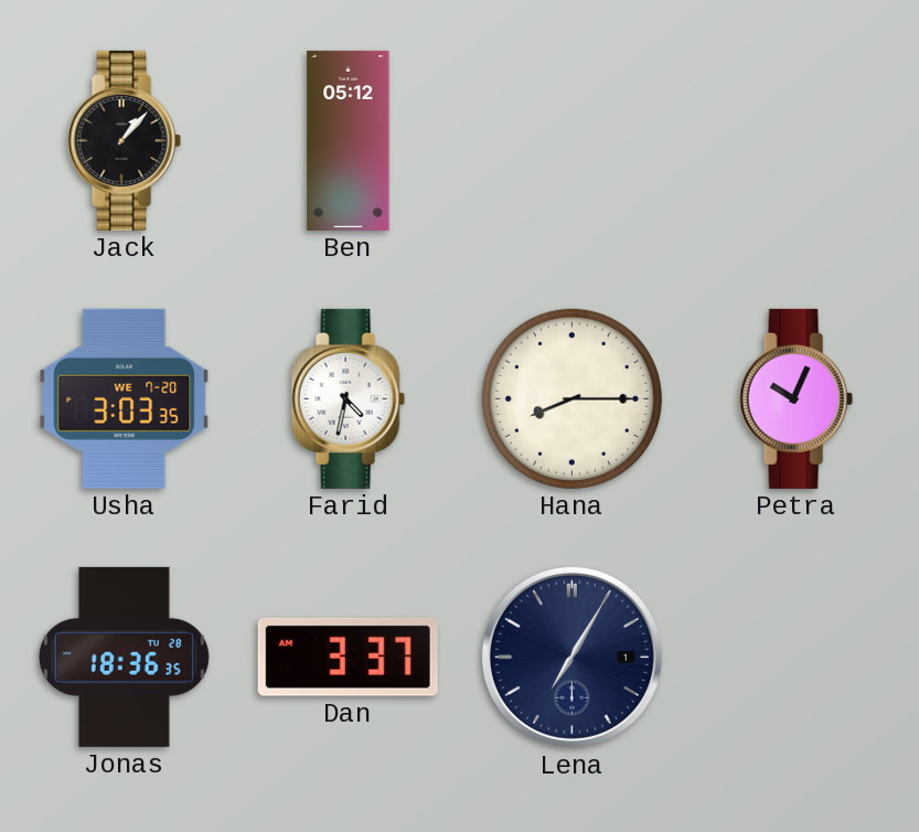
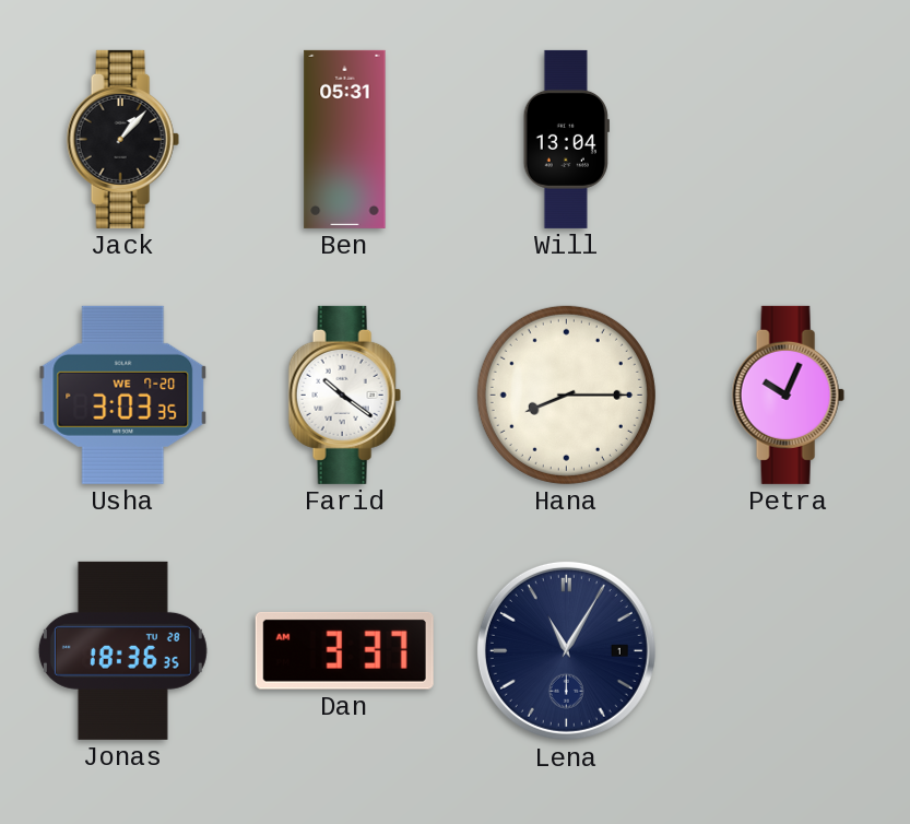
Ben: 05:12 -> 05:31 (345, 139)
Will: none -> 13:04 (566, 139)
Farid: 4:32 -> 10:21 (344, 395)
Lena: 7:05 -> 11:05 (566, 650)
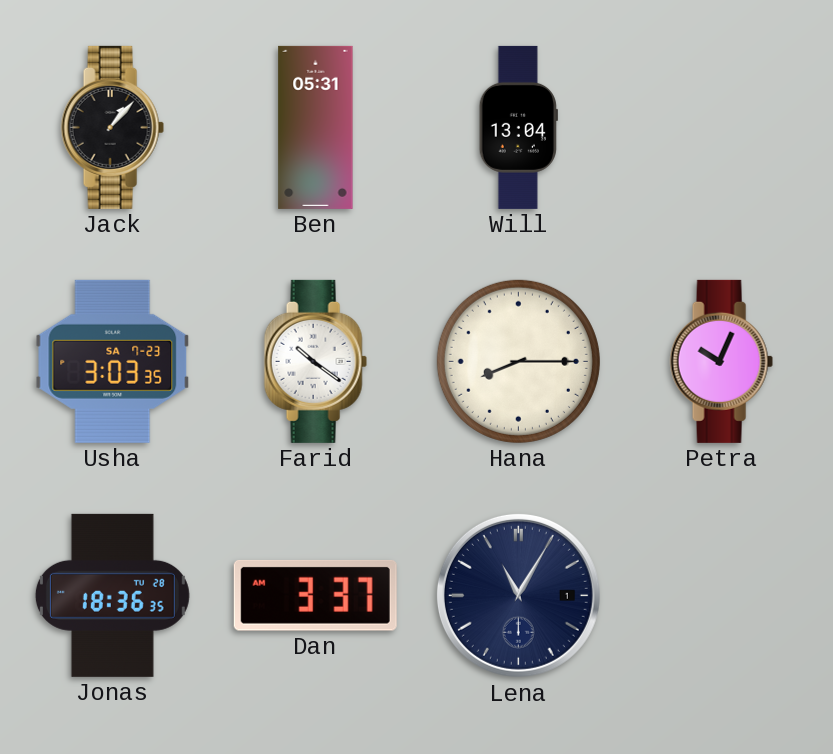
Usha date: WE 7-20 -> SA 7-23 (113, 361)
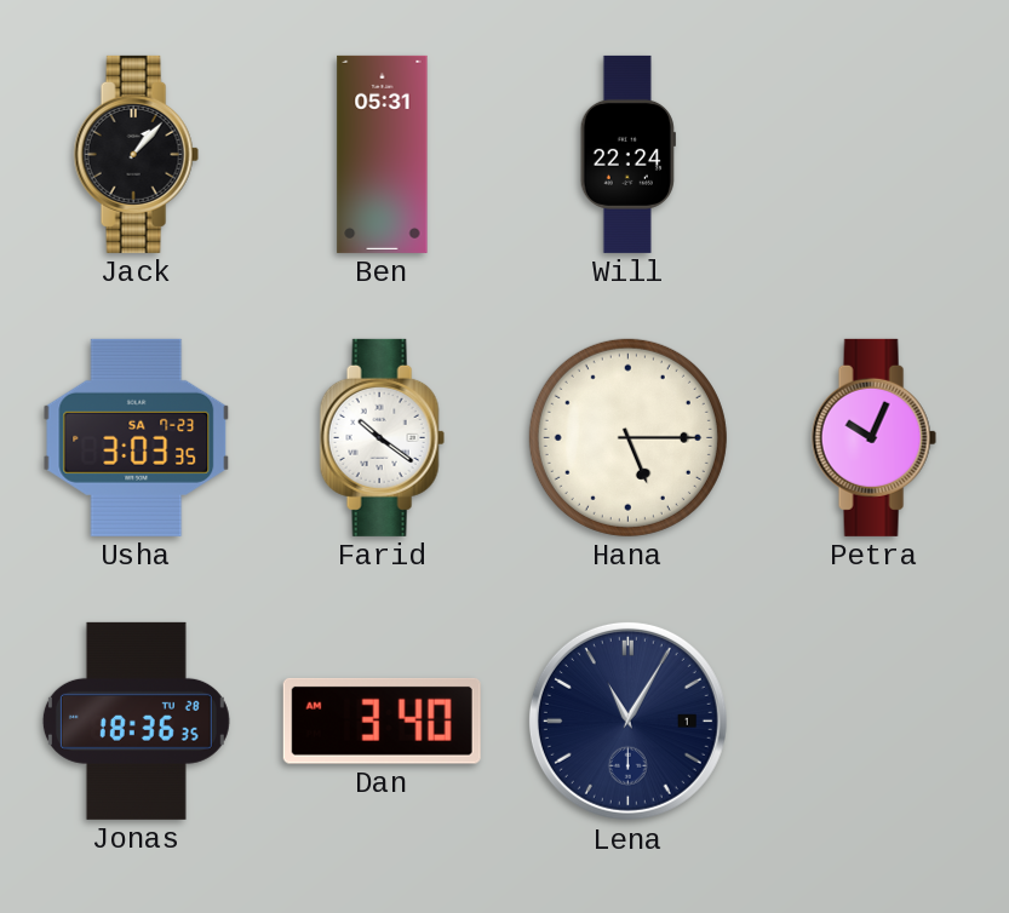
Will: 13:04 -> 22:24 (627, 154)
Hana: 8:15 -> 5:15 (627, 437)
Dan: 3:37 -> 3:40 (382, 720)
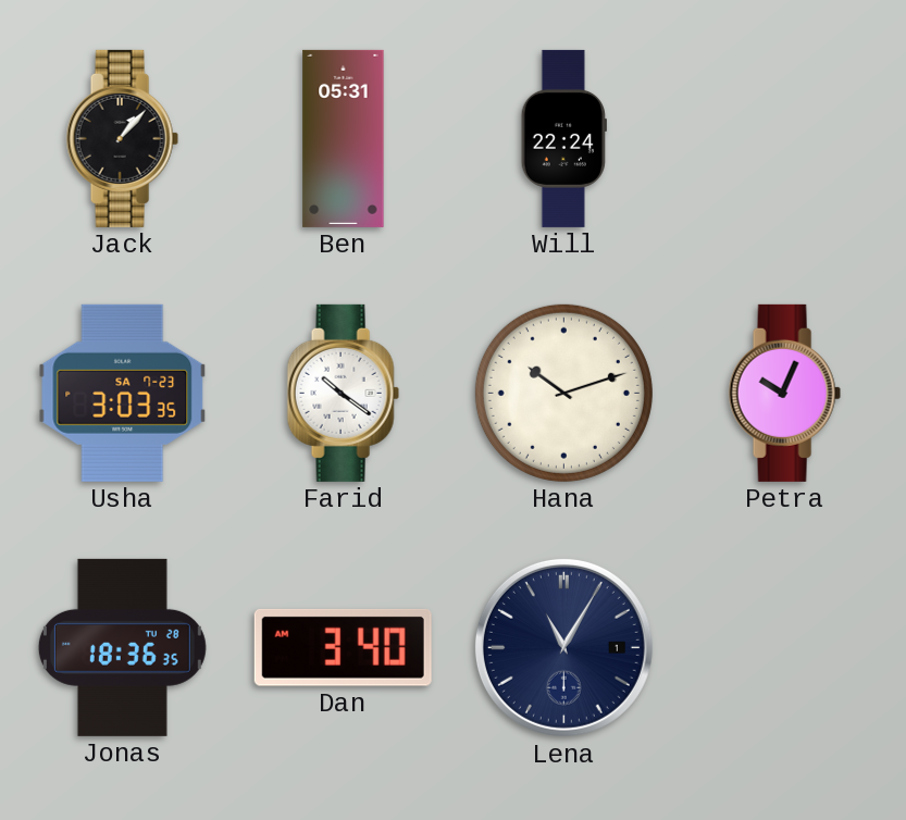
Hana: 5:15 -> 10:12 (563, 393)
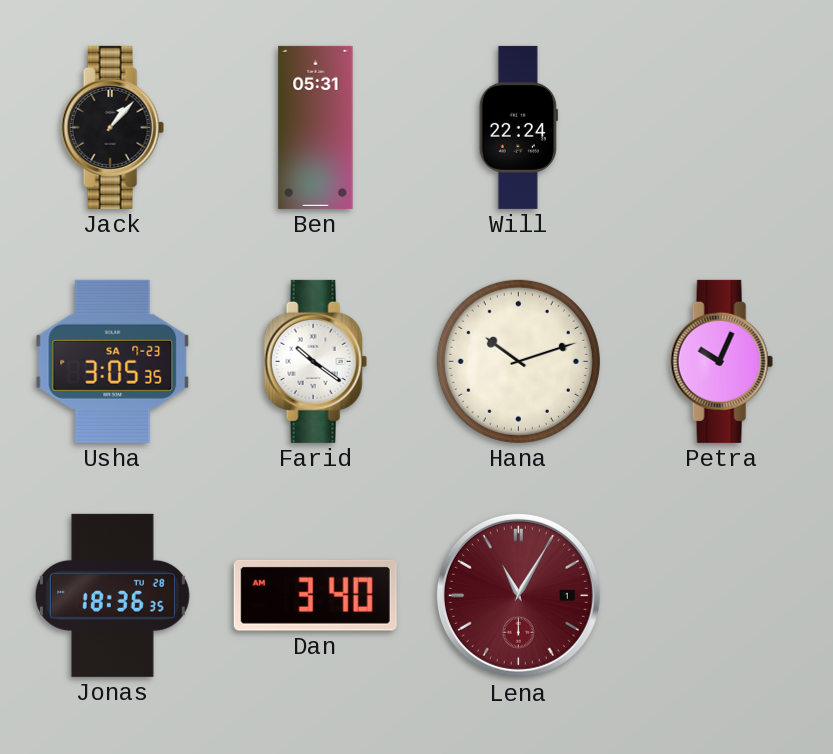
Usha: 3:03 -> 3:05 (113, 361)
Lena dial: navy -> burgundy (518, 595)
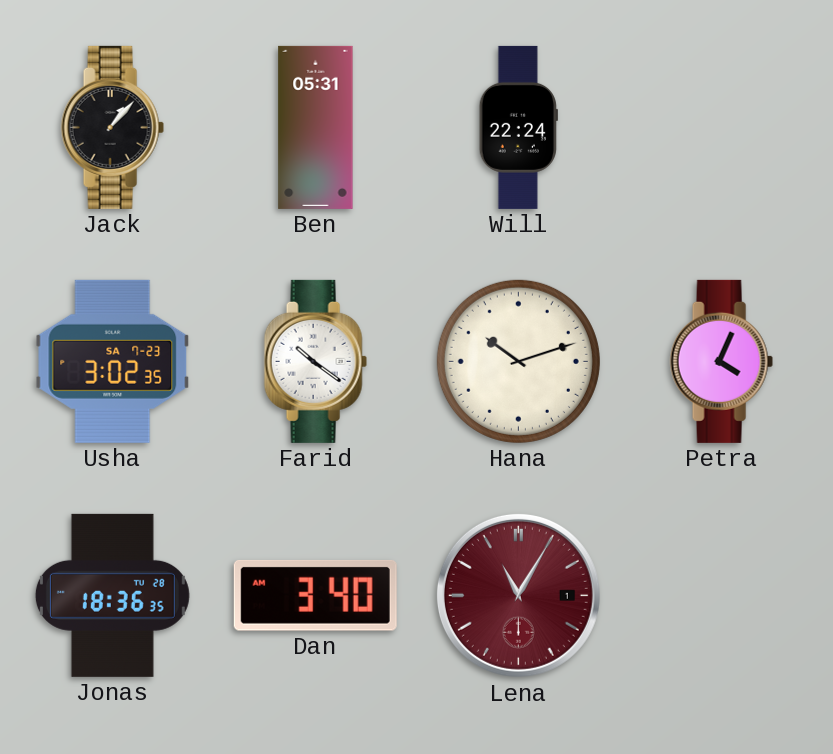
Usha: 3:05 -> 3:02 (113, 361)
Petra: 10:04 -> 4:04 (721, 361)
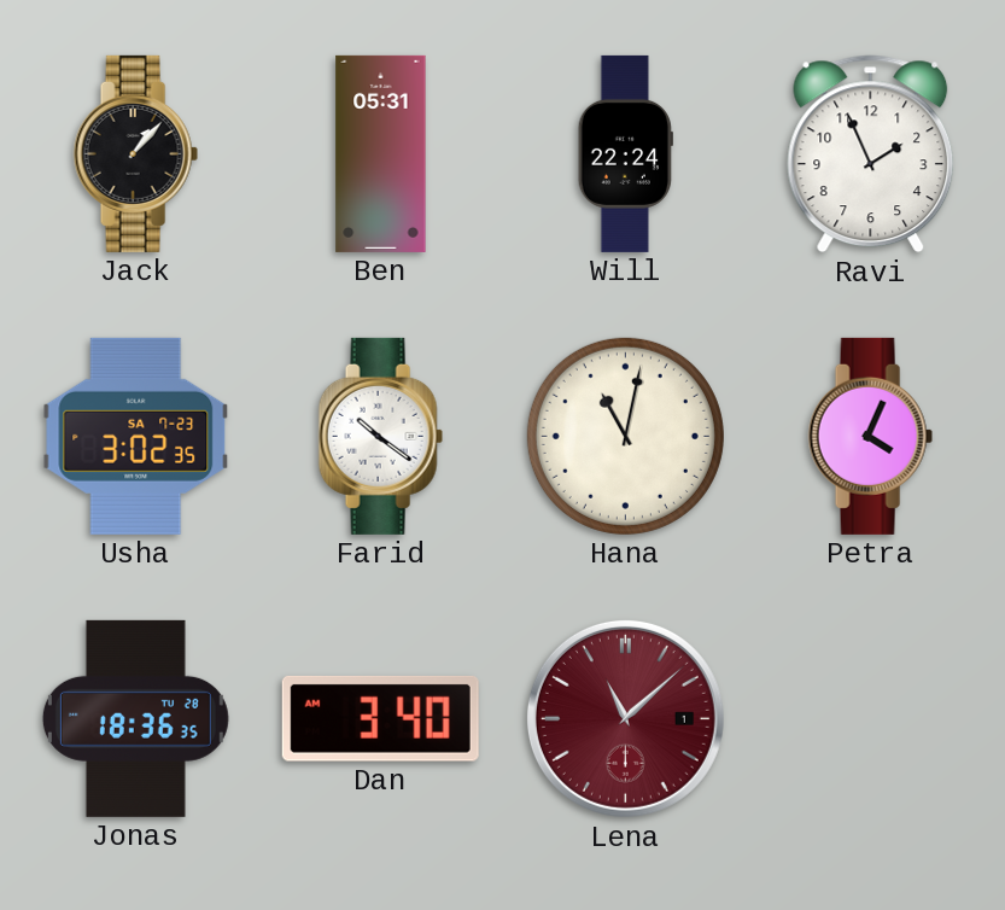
Ravi: none -> 1:56 (871, 154)
Hana: 10:12 -> 11:02 (625, 436)
Lena: 11:05 -> 11:08 (625, 718)
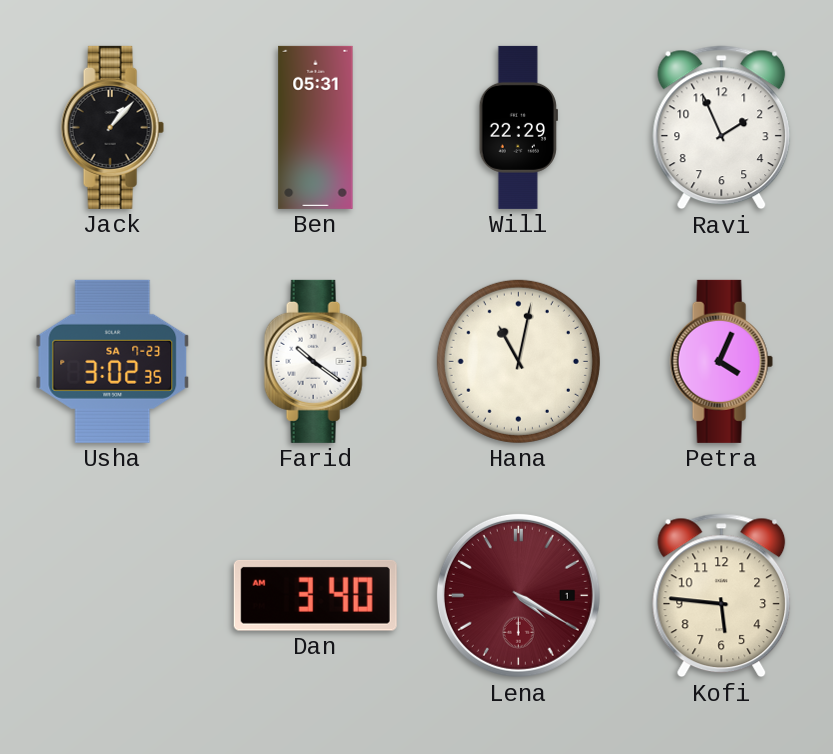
Will: 22:24 -> 22:29 (518, 127)
Jonas: 18:36 -> none (135, 718)
Lena: 11:08 -> 4:20 (518, 595)
Kofi: none -> 5:46 (722, 596)
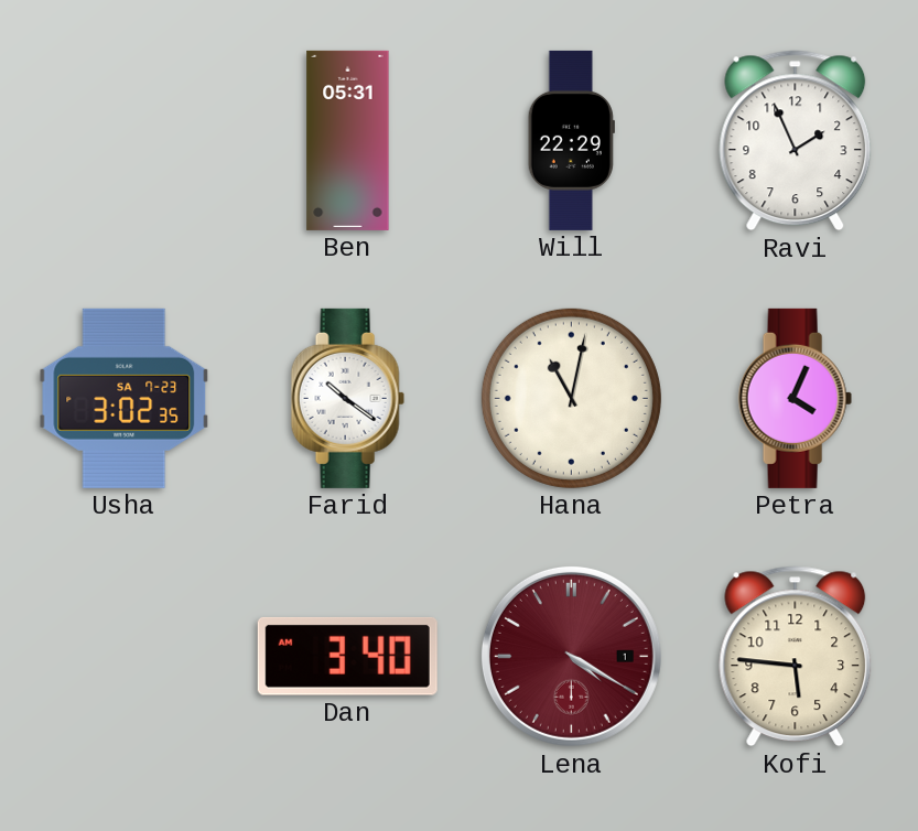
Jack: 1:07 -> none (112, 127)
